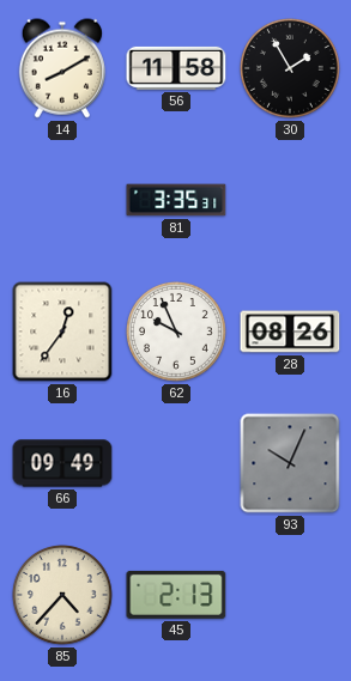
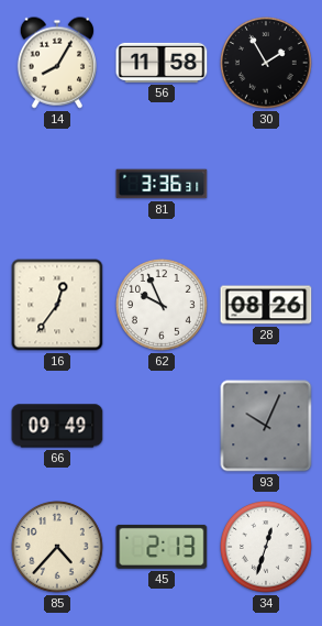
14: 8:10 -> 8:05 (56, 63)
81: 3:35 -> 3:36 (162, 184)
34: none -> 12:33 (267, 548)
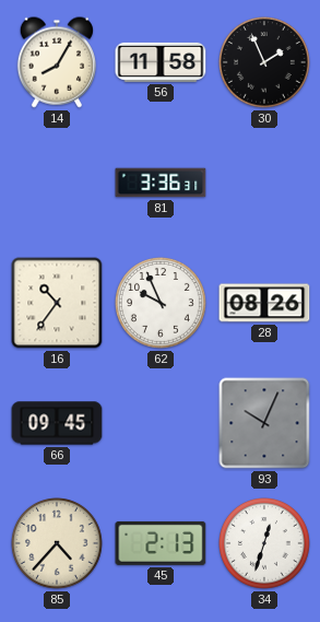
30: 1:55 -> 1:56 (265, 63)
16: 12:36 -> 10:36 (57, 303)
66: 09:49 -> 09:45 (57, 423)
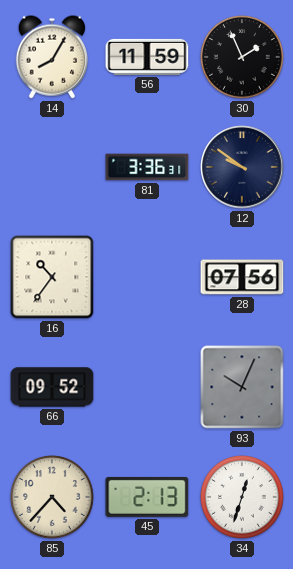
56: 11:58 -> 11:59 (147, 57)
12: none -> 9:51 (242, 167)
62: 9:56 -> none (162, 304)
28: 08:26 -> 07:56 (242, 277)
66: 09:45 -> 09:52 (52, 387)
